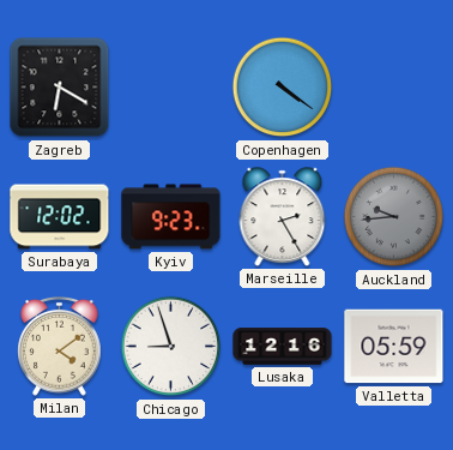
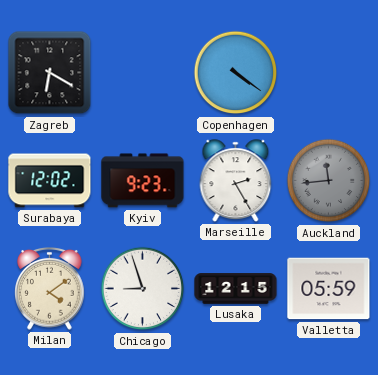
Auckland: 9:44 -> 11:44 (329, 181)
Lusaka: 12:16 -> 12:15 (236, 289)
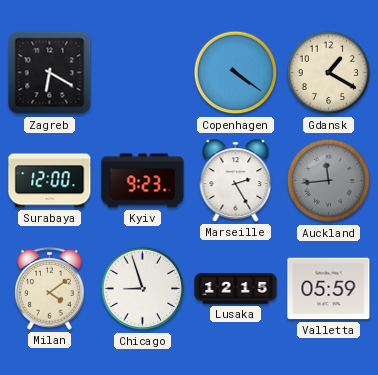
Gdansk: none -> 1:20 (329, 73)
Surabaya: 12:02 -> 12:00 (50, 181)
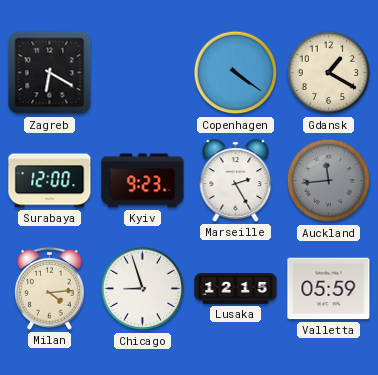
Milan: 4:09 -> 4:14 (50, 289)
